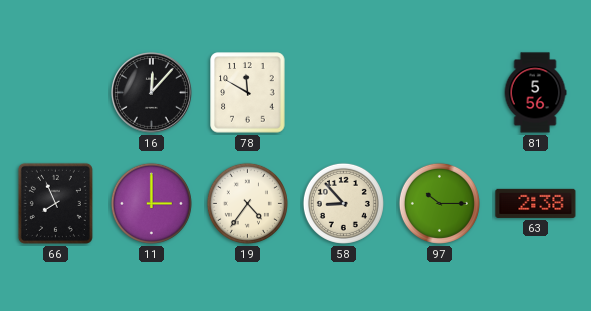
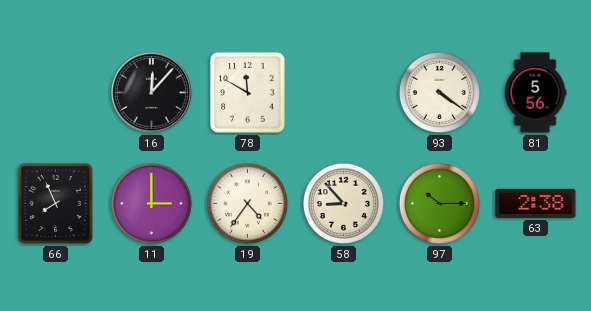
93: none -> 4:21 (439, 92)
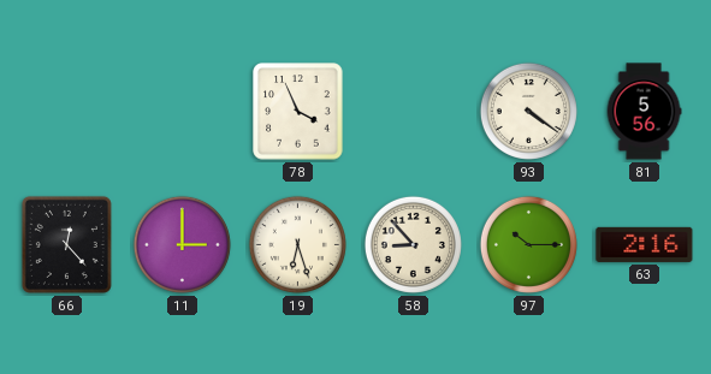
16: 12:07 -> none (151, 92)
78: 11:50 -> 3:56 (298, 112)
66: 7:56 -> 12:23 (66, 244)
19: 4:36 -> 6:27 (297, 244)
63: 2:38 -> 2:16 (645, 244)
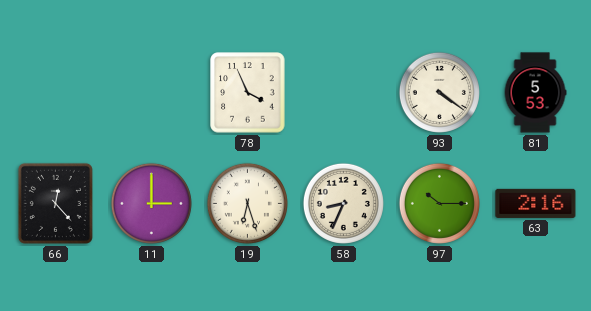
81: 5:56 -> 5:53 (535, 93)
58: 8:53 -> 8:34 (343, 203)
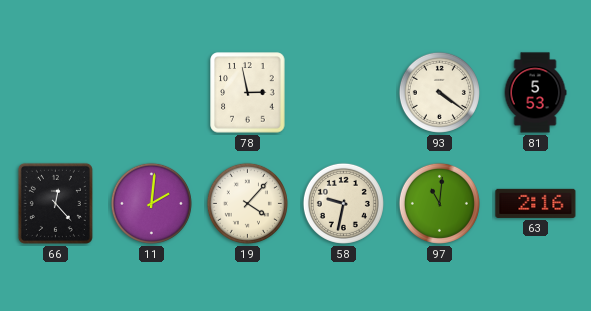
78: 3:56 -> 2:58 (248, 93)
11: 3:00 -> 2:01 (151, 203)
19: 6:27 -> 4:07 (247, 203)
58: 8:34 -> 9:32 (343, 203)
97: 10:15 -> 11:01 (439, 203)
